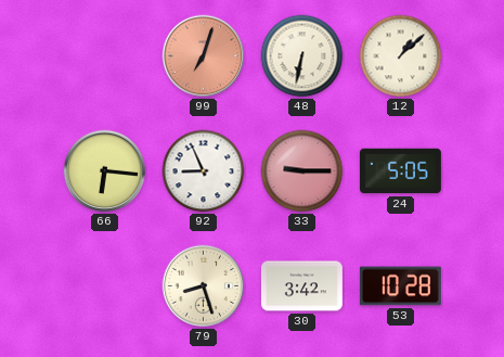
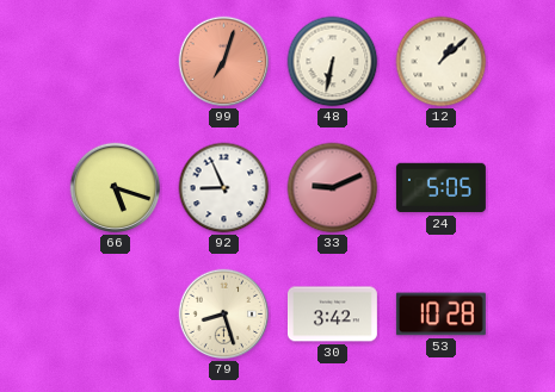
66: 6:16 -> 5:18 (116, 188)
33: 9:15 -> 9:11 (333, 188)
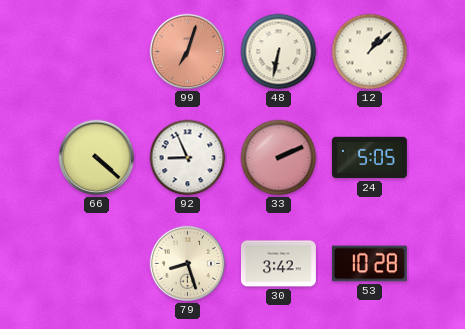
66: 5:18 -> 4:22 (97, 158)
33: 9:11 -> 2:11 (279, 158)
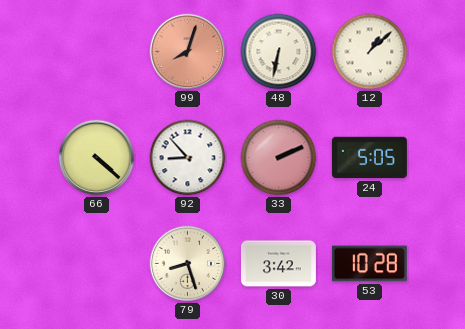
99: 7:03 -> 8:03 (188, 52)
92: 8:56 -> 8:53 (188, 158)
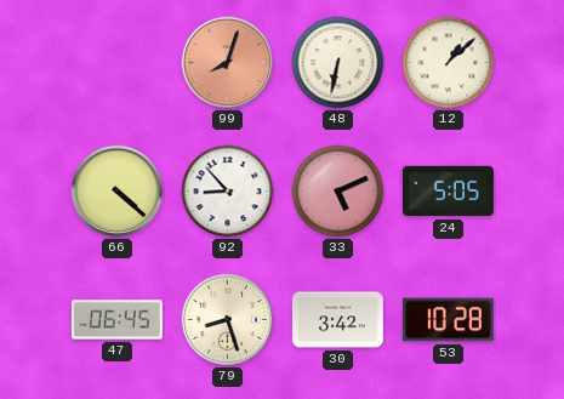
33: 2:11 -> 5:11 (338, 192)
47: none -> 06:45 (116, 320)
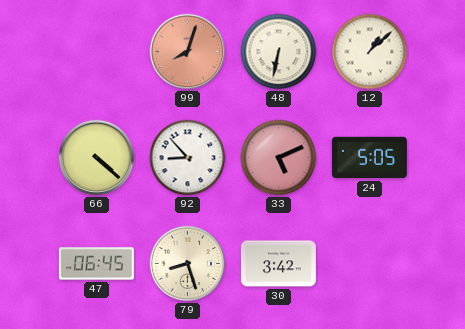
53: 10:28 -> none (448, 320)
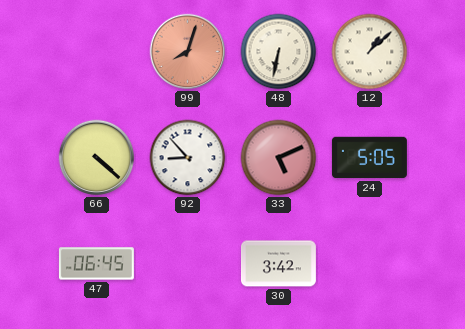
79: 8:27 -> none (188, 264)
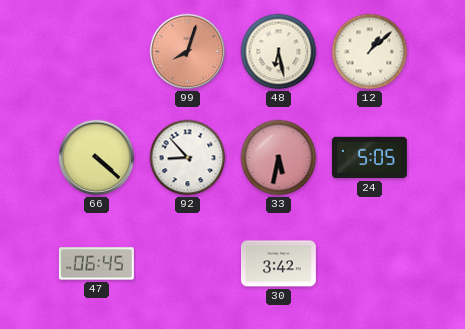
48: 6:32 -> 6:28 (279, 52)
33: 5:11 -> 5:32 (279, 158)
